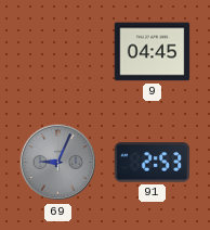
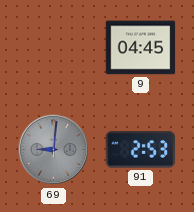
69: 9:04 -> 9:01 (54, 150)
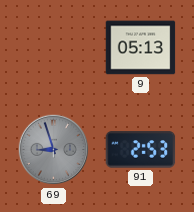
9: 04:45 -> 05:13 (141, 48)
69: 9:01 -> 8:57 (54, 150)
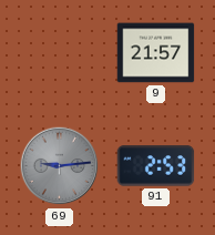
9: 05:13 -> 21:57 (156, 53)
69: 8:57 -> 9:14 (60, 166)
